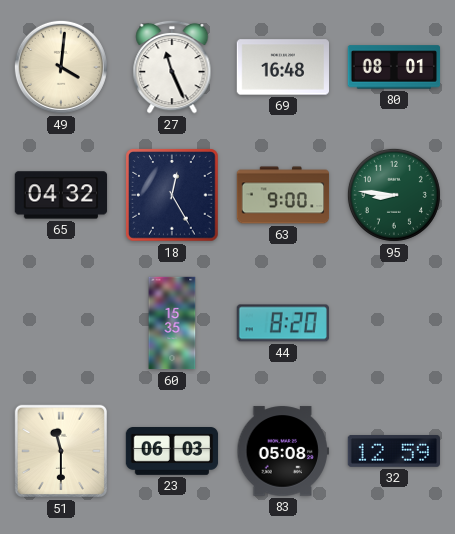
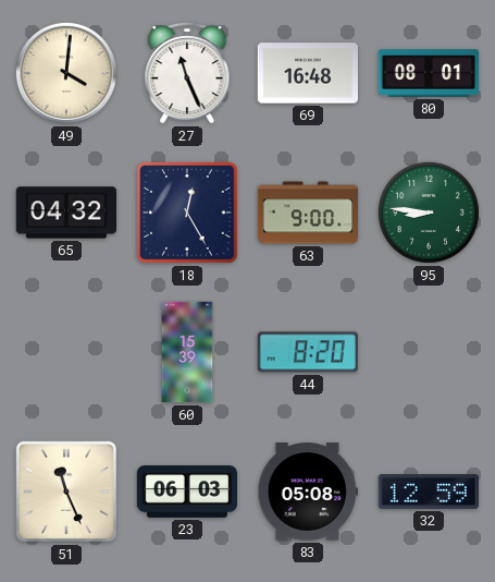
60: 15:35 -> 15:39 (187, 352)
51: 11:30 -> 11:26 (66, 492)
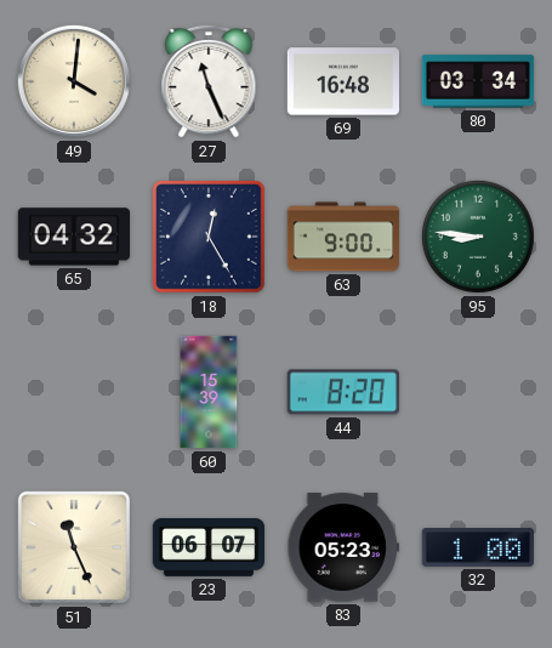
80: 08:01 -> 03:34 (478, 81)
23: 06:03 -> 06:07 (209, 548)
83: 05:08 -> 05:23 (342, 547)
32: 12:59 -> 1:00 (477, 548)
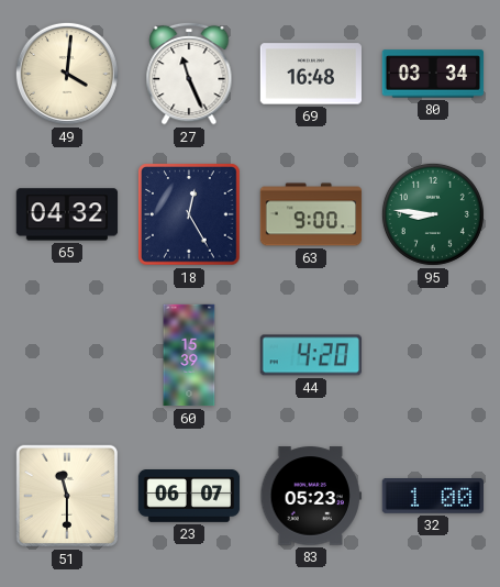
44: 8:20 -> 4:20 (311, 355)
51: 11:26 -> 11:30 (67, 496)
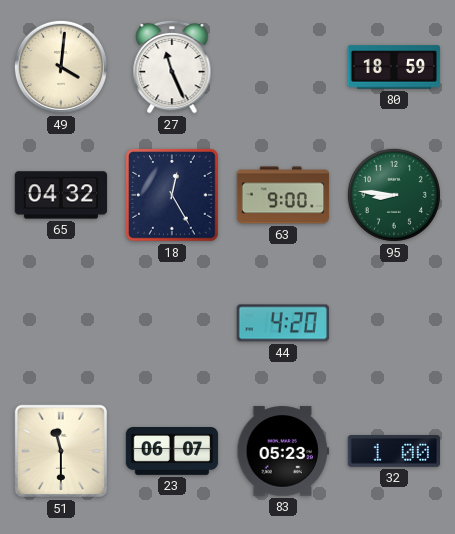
69: 16:48 -> none (310, 74)
80: 03:34 -> 18:59 (394, 67)
60: 15:39 -> none (189, 355)
